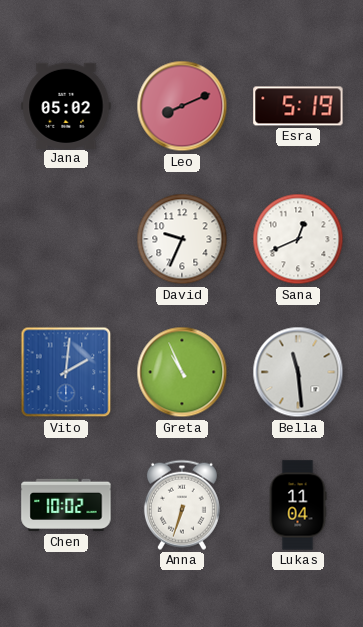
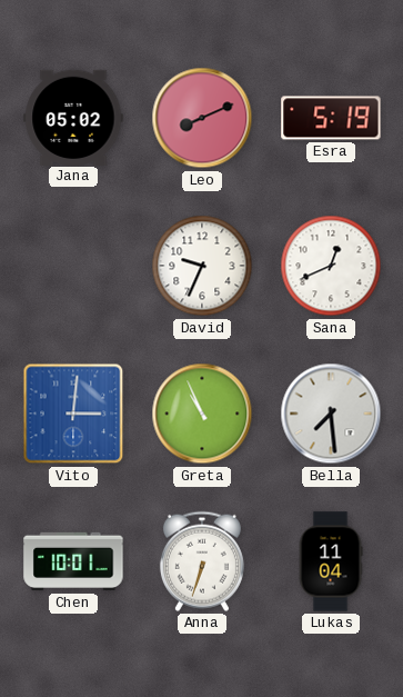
Vito: 2:01 -> 3:01 (73, 414)
Bella: 11:29 -> 7:29 (331, 414)
Chen: 10:02 -> 10:01 (73, 561)
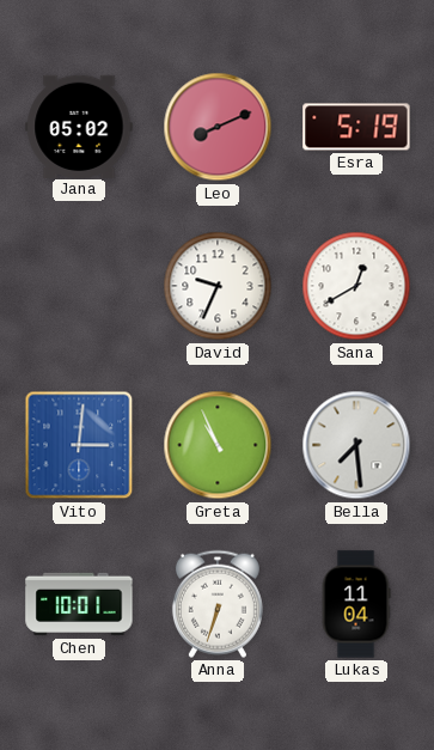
Sana: 12:41 -> 12:40 (356, 286)
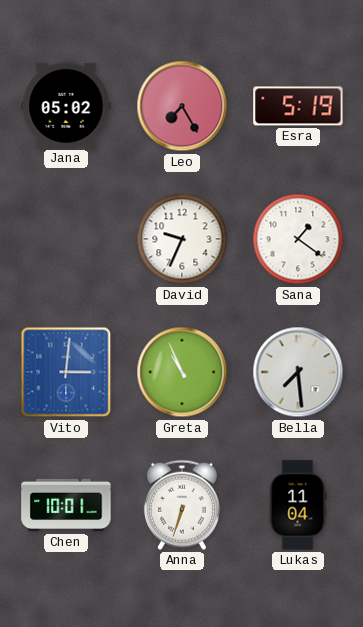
Leo: 8:11 -> 7:25 (182, 106)
Sana: 12:40 -> 1:21 (298, 239)
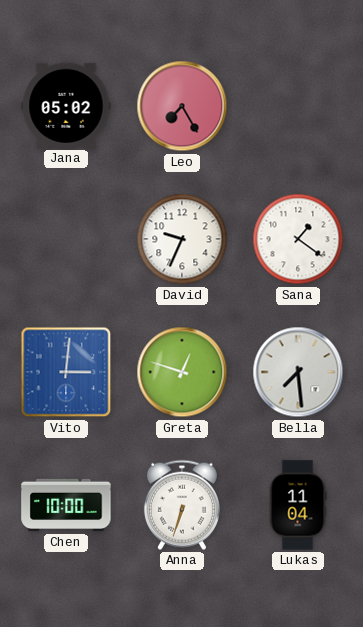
Esra: 5:19 -> none (298, 106)
Greta: 10:56 -> 12:48 (182, 372)
Chen: 10:01 -> 10:00 (66, 505)
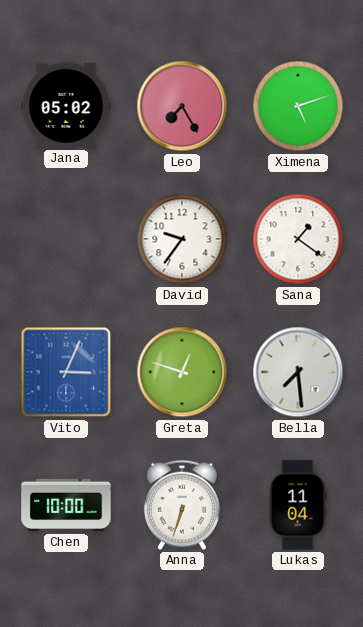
Ximena: none -> 5:12 (298, 106)
David: 9:34 -> 9:36 (182, 239)
Vito: 3:01 -> 3:04 (66, 372)
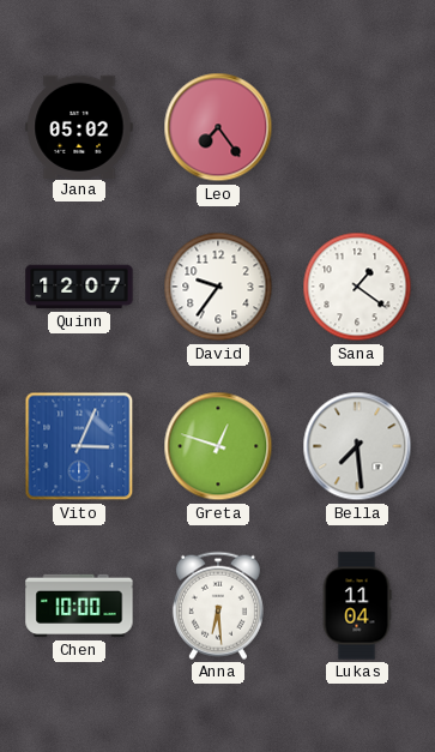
Leo: 7:25 -> 7:24 (218, 127)
Ximena: 5:12 -> none (298, 106)
Quinn: none -> 12:07 (79, 287)
Anna: 6:33 -> 6:29 (218, 606)
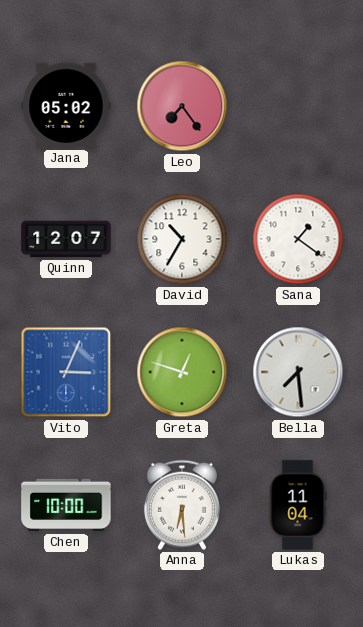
David: 9:36 -> 10:35 (182, 239)
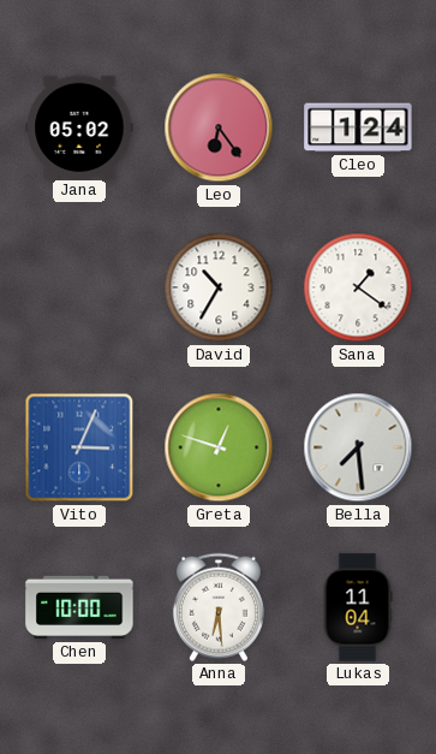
Leo: 7:24 -> 6:24 (219, 127)
Cleo: none -> 1:24 (358, 127)
Quinn: 12:07 -> none (66, 239)
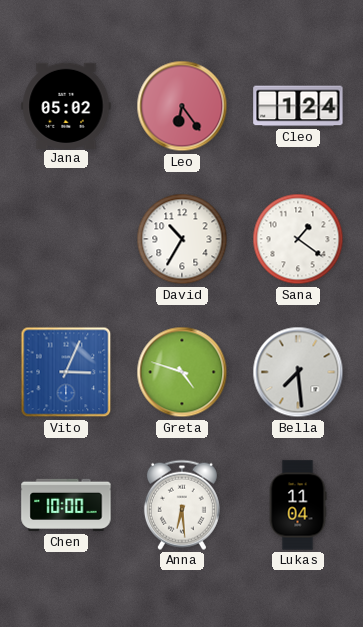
Greta: 12:48 -> 4:48 (182, 372)
